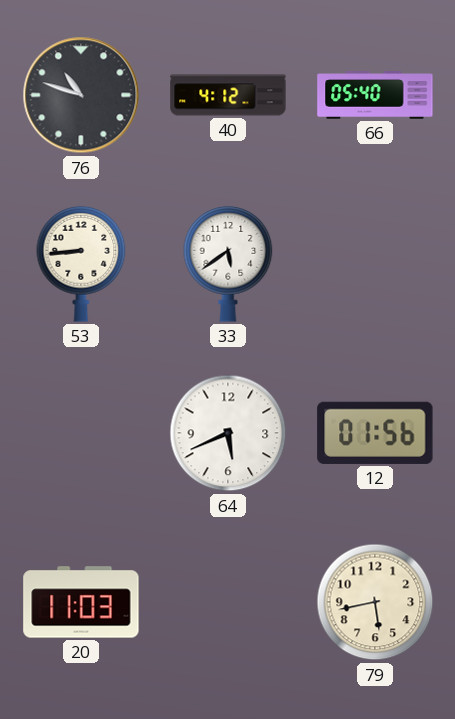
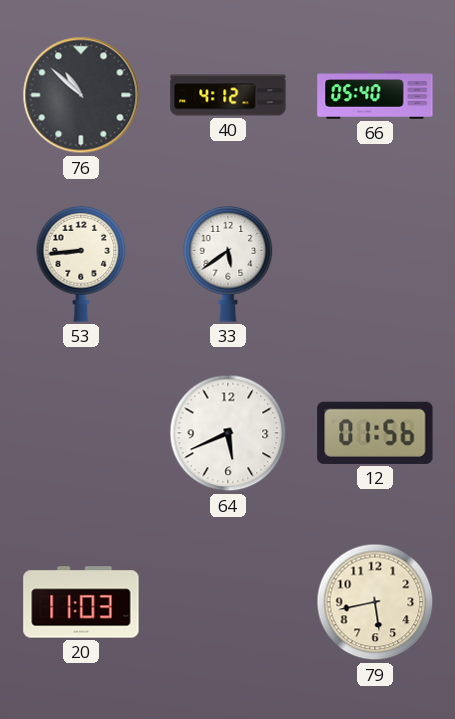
76: 10:48 -> 10:52 (81, 95)
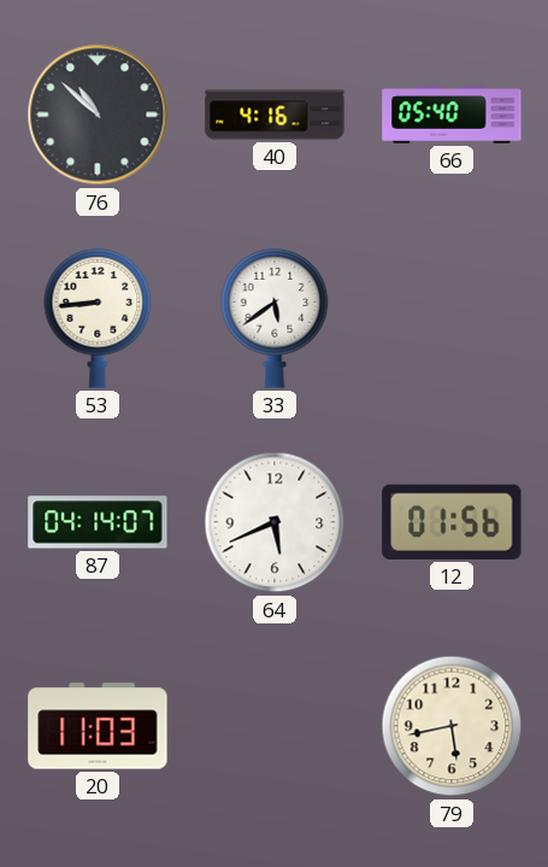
40: 4:12 -> 4:16 (275, 115)
87: none -> 04:14 (98, 522)
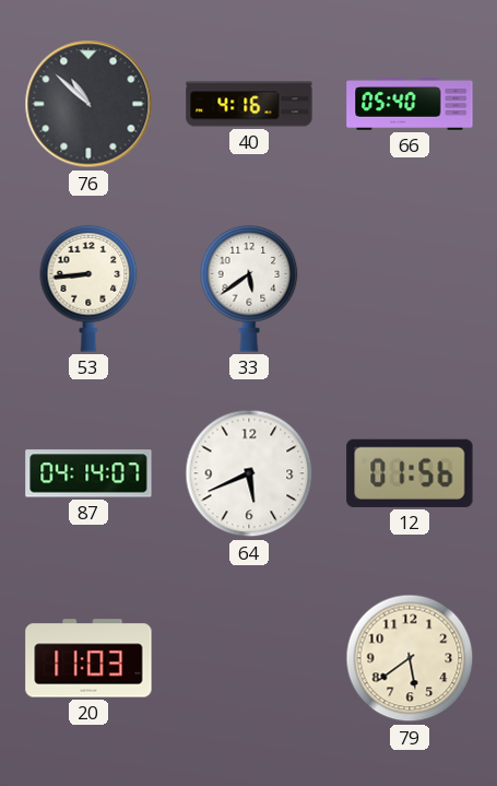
79: 5:43 -> 5:39 (410, 658)
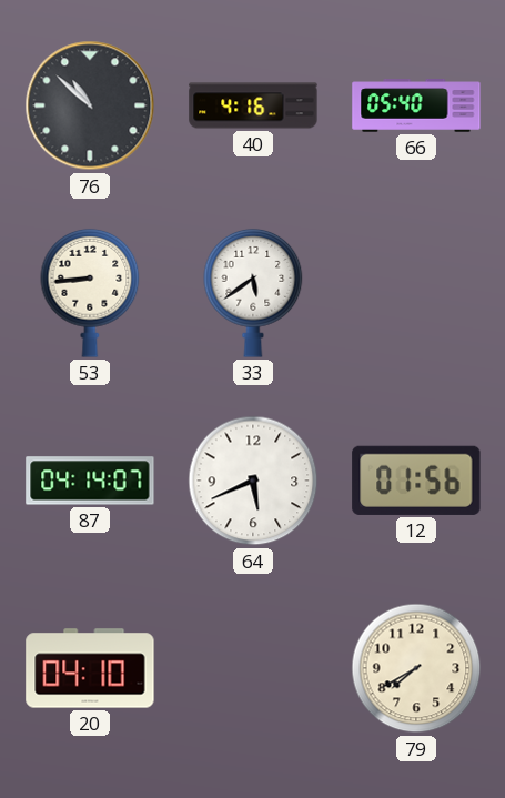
20: 11:03 -> 04:10 (90, 668)
79: 5:39 -> 7:40 (416, 668)
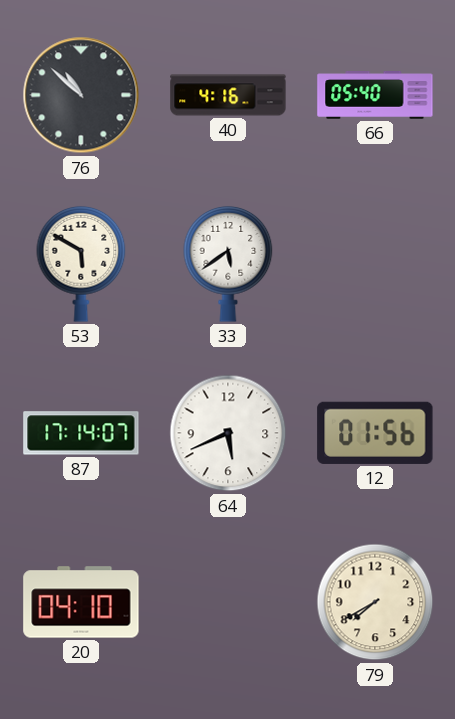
53: 8:44 -> 5:50 (81, 264)
87: 04:14 -> 17:14 (81, 433)
